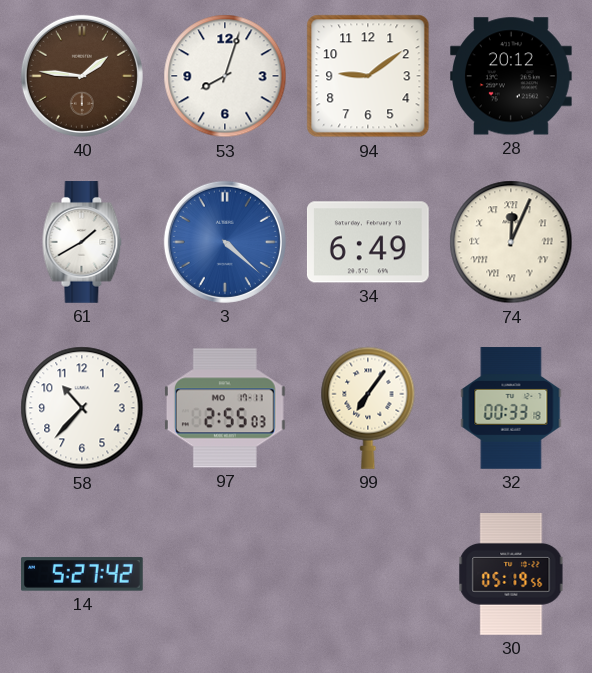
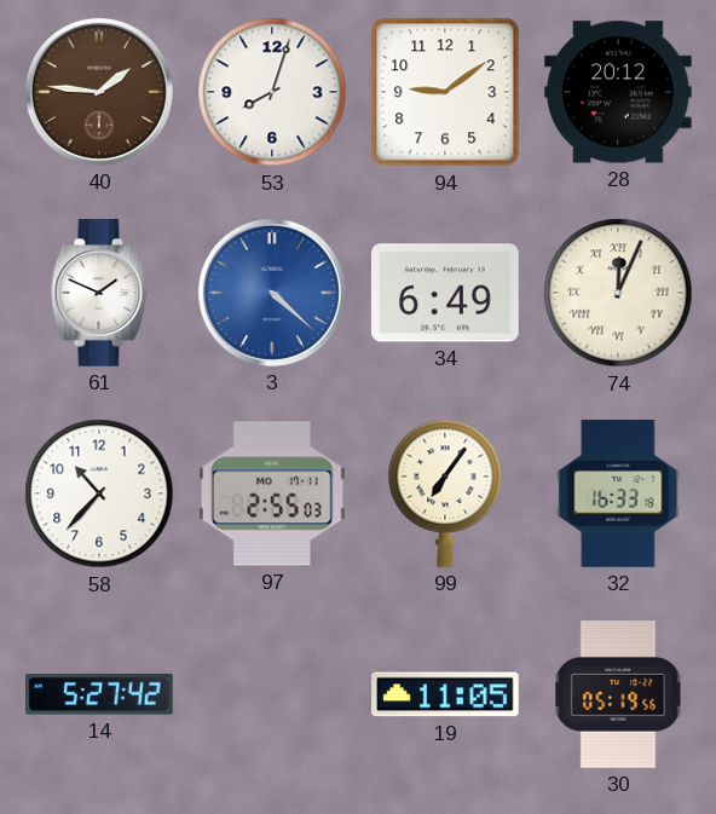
61: 1:40 -> 1:49 (99, 293)
32: 00:33 -> 16:33 (618, 493)
19: none -> 11:05 (446, 694)
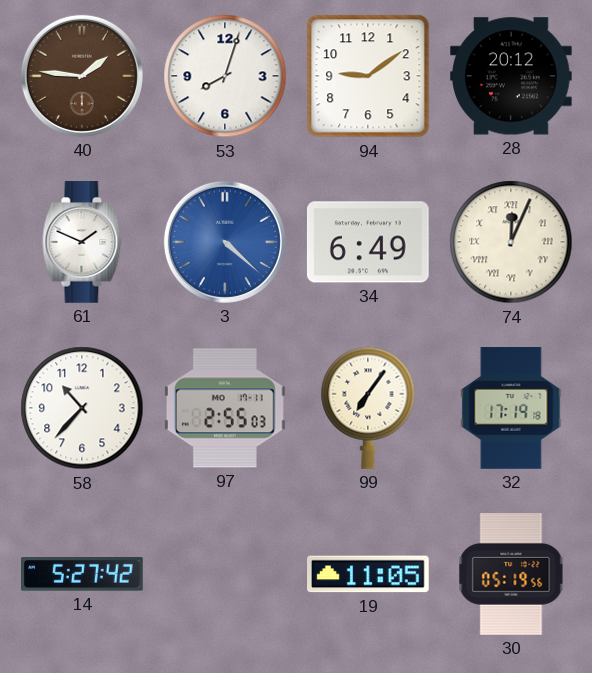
32: 16:33 -> 17:19 (511, 408)
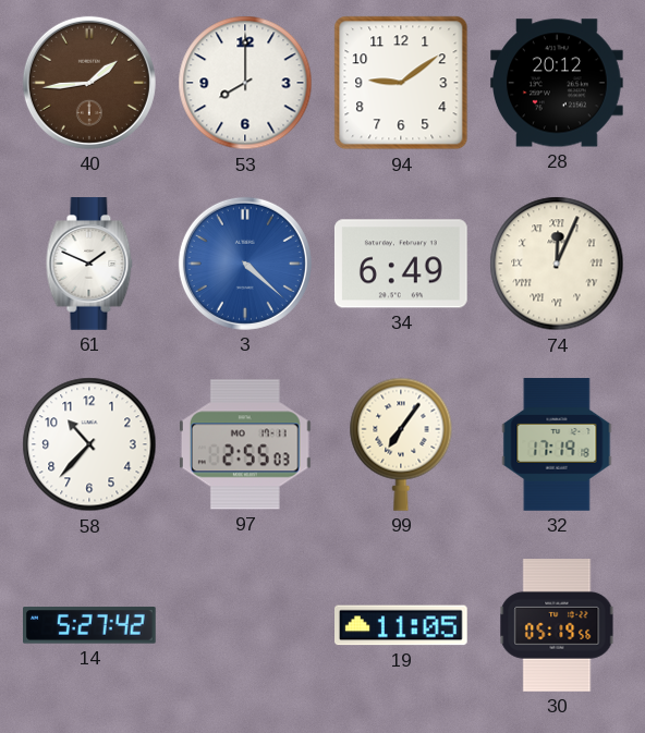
40: 1:46 -> 1:44 (89, 83)
53: 8:03 -> 8:00 (245, 83)
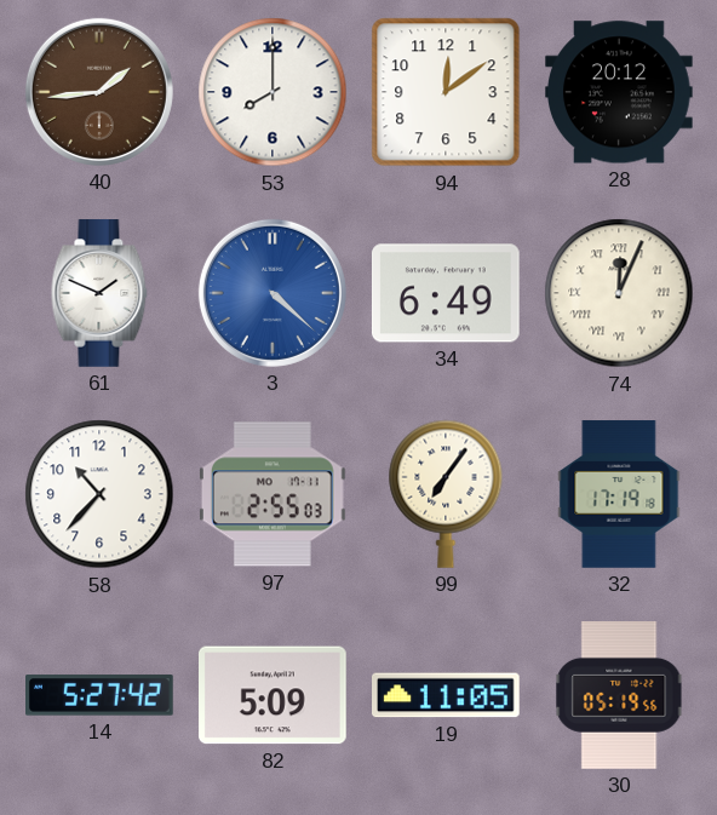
94: 9:09 -> 12:09 (446, 92)
82: none -> 5:09 (274, 695)
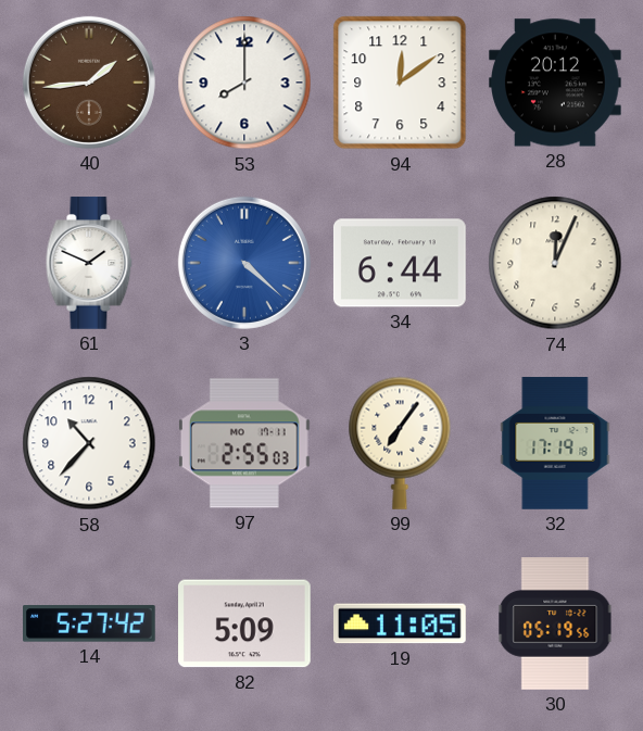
34: 6:49 -> 6:44 (400, 263)
74 numerals: Roman -> Arabic (555, 263)
